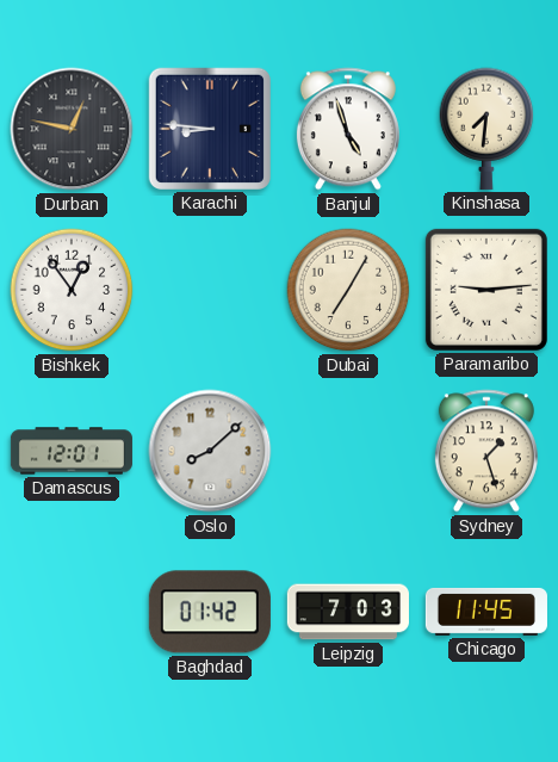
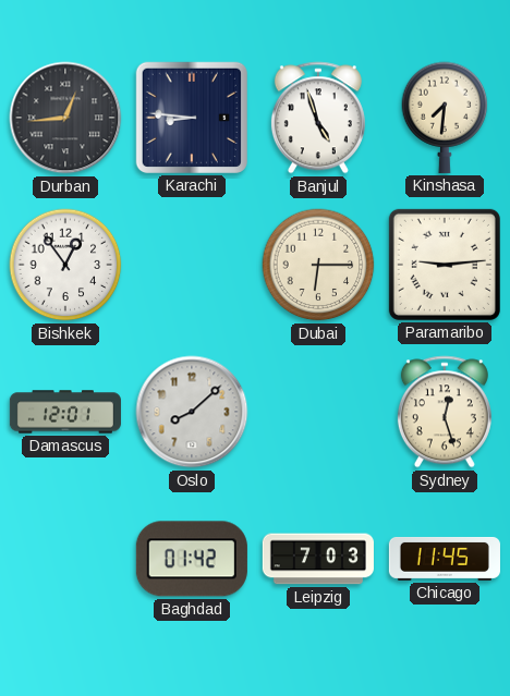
Durban: 12:47 -> 12:44 (65, 118)
Dubai: 7:05 -> 6:15 (318, 265)
Sydney: 1:27 -> 12:27 (445, 412)
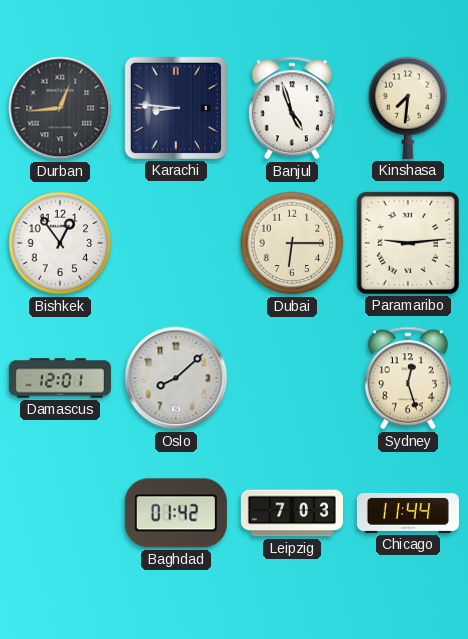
Chicago: 11:45 -> 11:44 (408, 513)
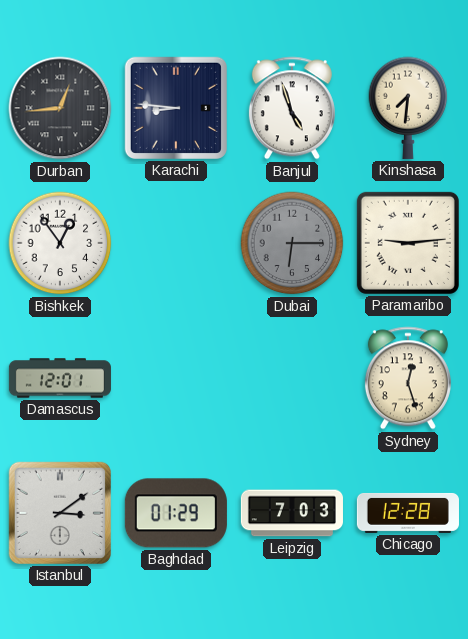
Dubai dial: cream -> grey (292, 243)
Oslo: 8:08 -> none (176, 378)
Istanbul: none -> 3:09 (60, 513)
Baghdad: 01:42 -> 01:29 (176, 513)
Chicago: 11:44 -> 12:28 (408, 513)
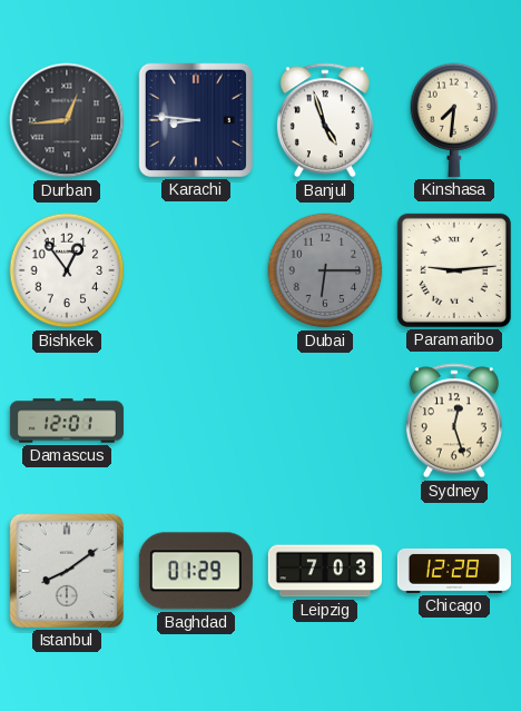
Istanbul: 3:09 -> 8:09 (67, 571)
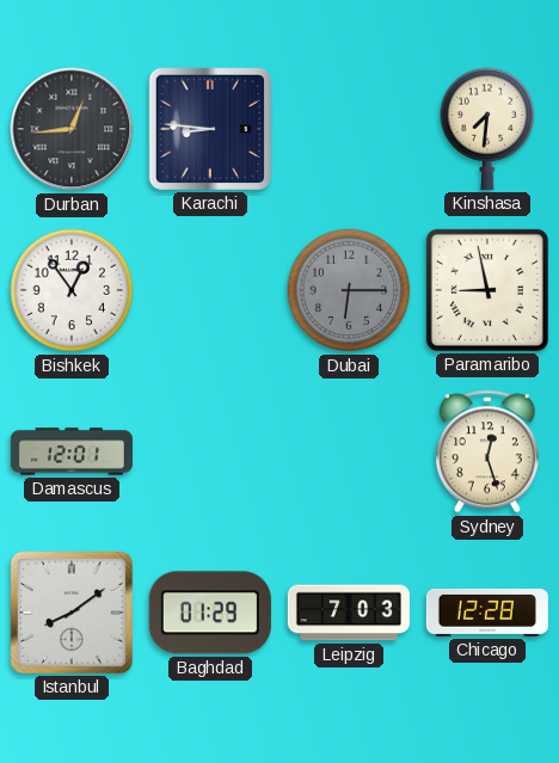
Banjul: 4:57 -> none (325, 120)
Paramaribo: 9:14 -> 8:58 (487, 290)
